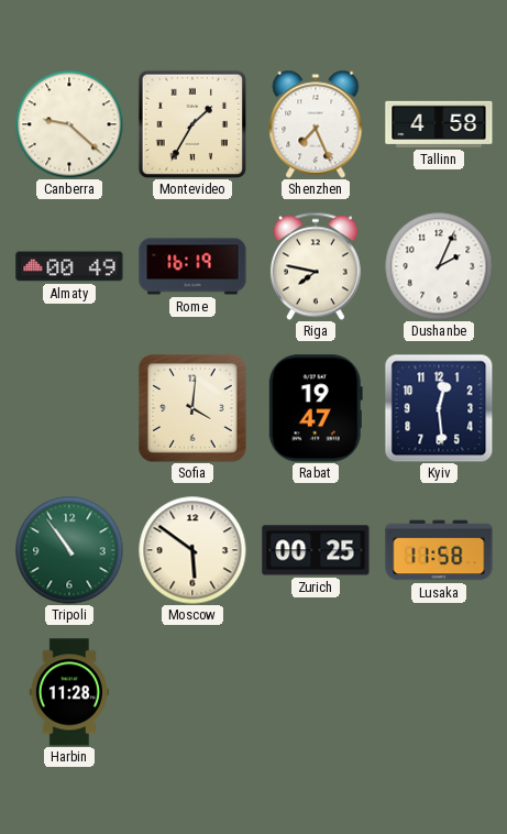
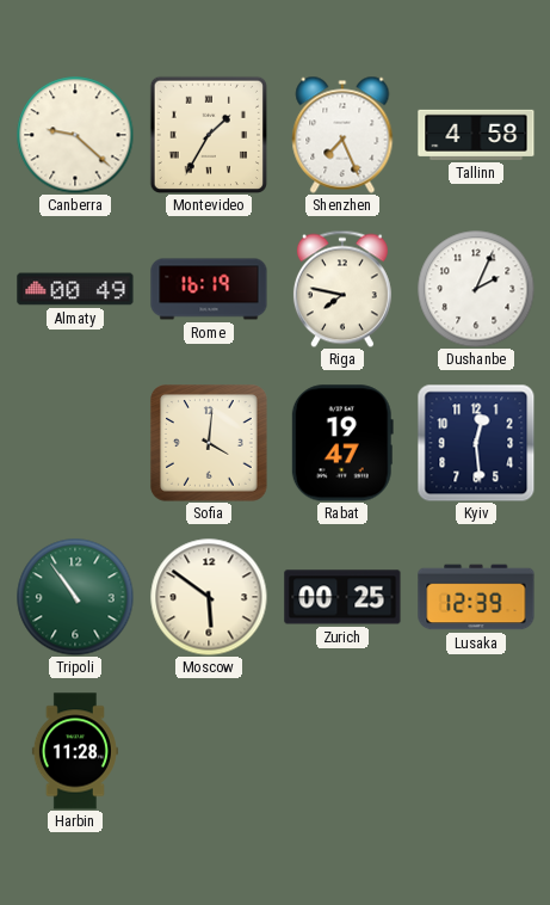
Lusaka: 11:58 -> 12:39 (476, 597)
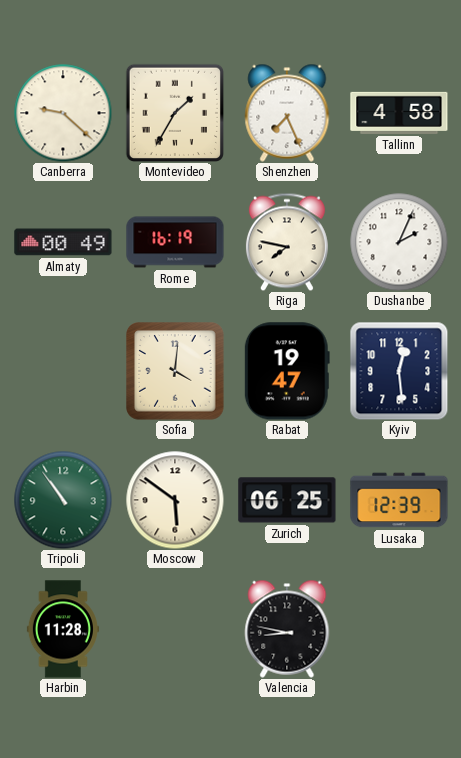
Zurich: 00:25 -> 06:25 (287, 500)
Valencia: none -> 8:47 (287, 629)
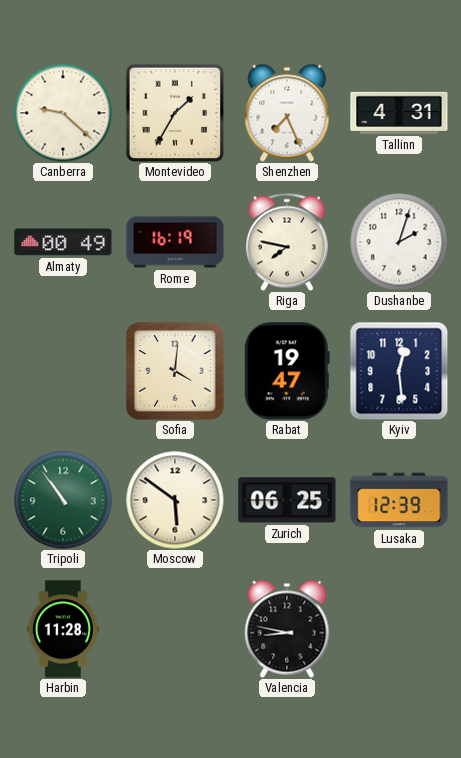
Tallinn: 4:58 -> 4:31 (399, 113)
Dushanbe: 2:04 -> 2:03 (399, 242)
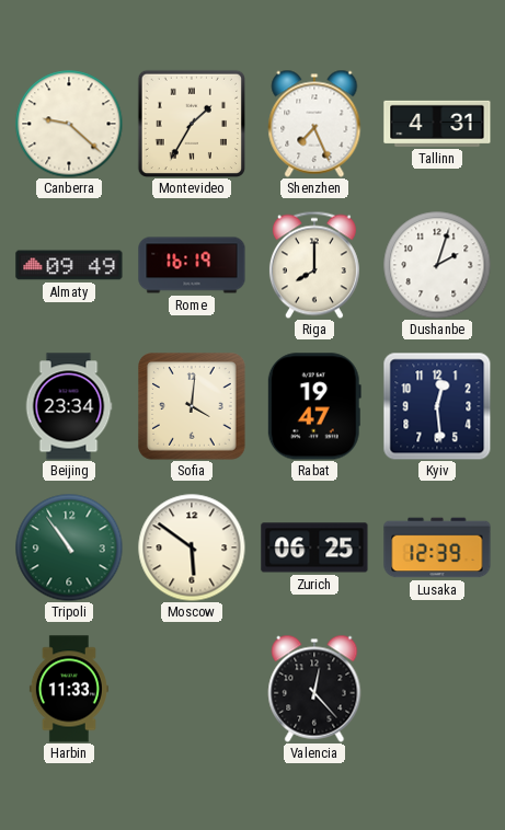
Almaty: 00:49 -> 09:49 (69, 265)
Riga: 7:47 -> 8:00 (314, 265)
Beijing: none -> 23:34 (69, 406)
Harbin: 11:28 -> 11:33 (69, 689)
Valencia: 8:47 -> 12:23 (314, 689)
